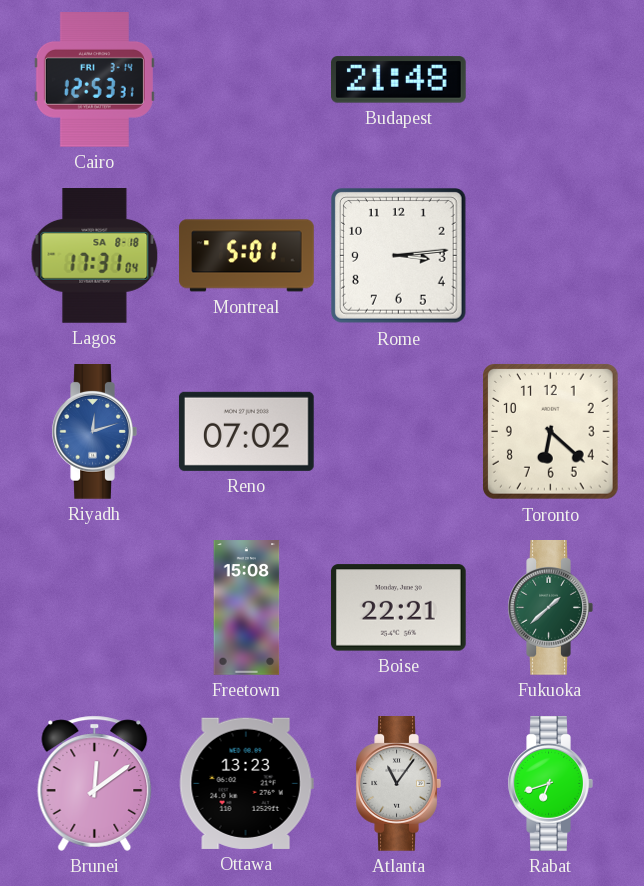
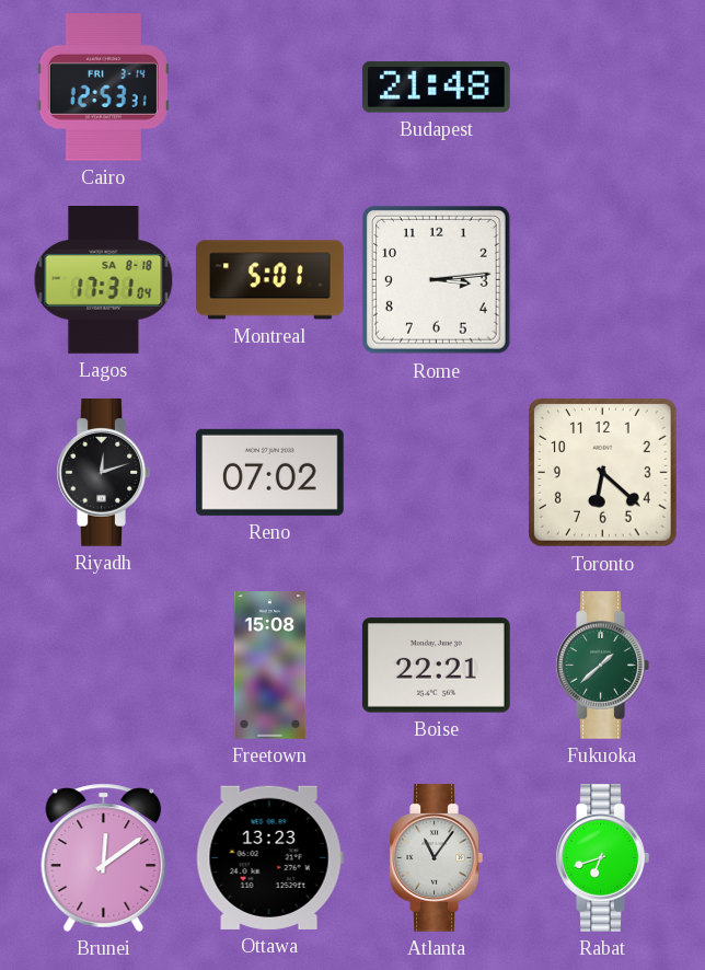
Riyadh dial: blue -> black (103, 473)
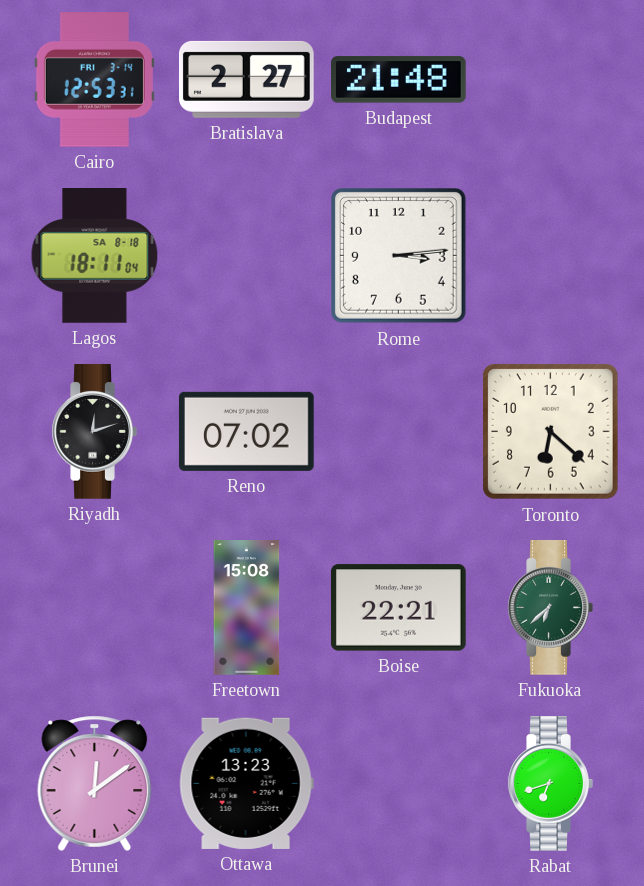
Bratislava: none -> 2:27 (247, 79)
Lagos: 17:31 -> 18:11 (95, 256)
Montreal: 5:01 -> none (270, 280)
Fukuoka: 1:38 -> 6:38 (550, 608)
Atlanta: 11:06 -> none (436, 858)
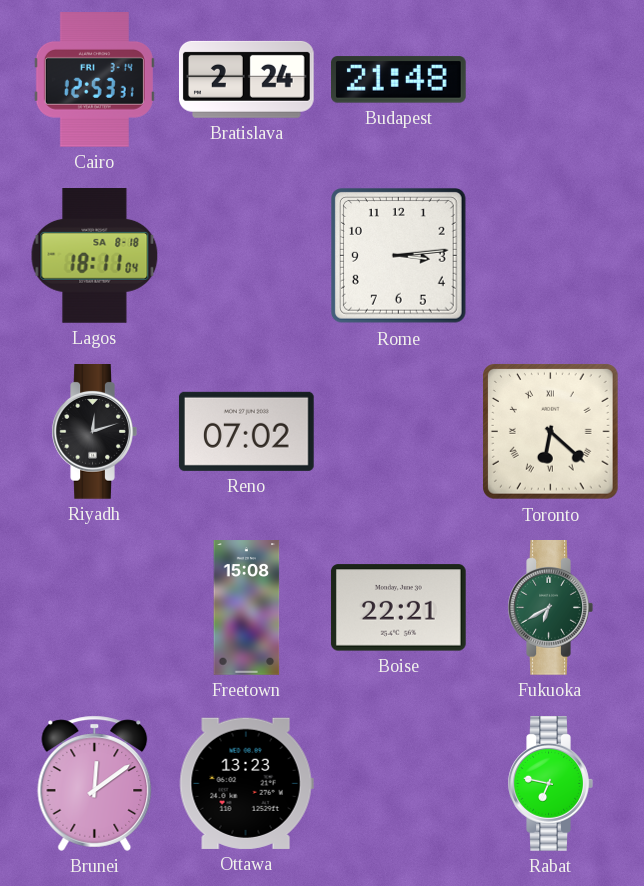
Bratislava: 2:27 -> 2:24 (247, 79)
Toronto numerals: Arabic -> Roman (551, 432)
Fukuoka: 6:38 -> 6:40 (550, 608)
Rabat: 6:42 -> 6:47 (550, 784)
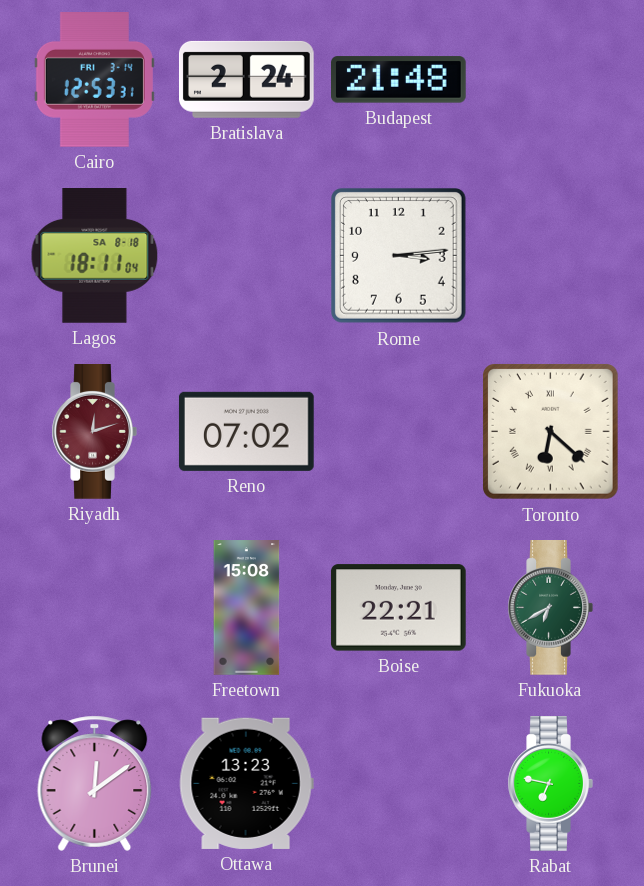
Riyadh dial: black -> burgundy (94, 432)
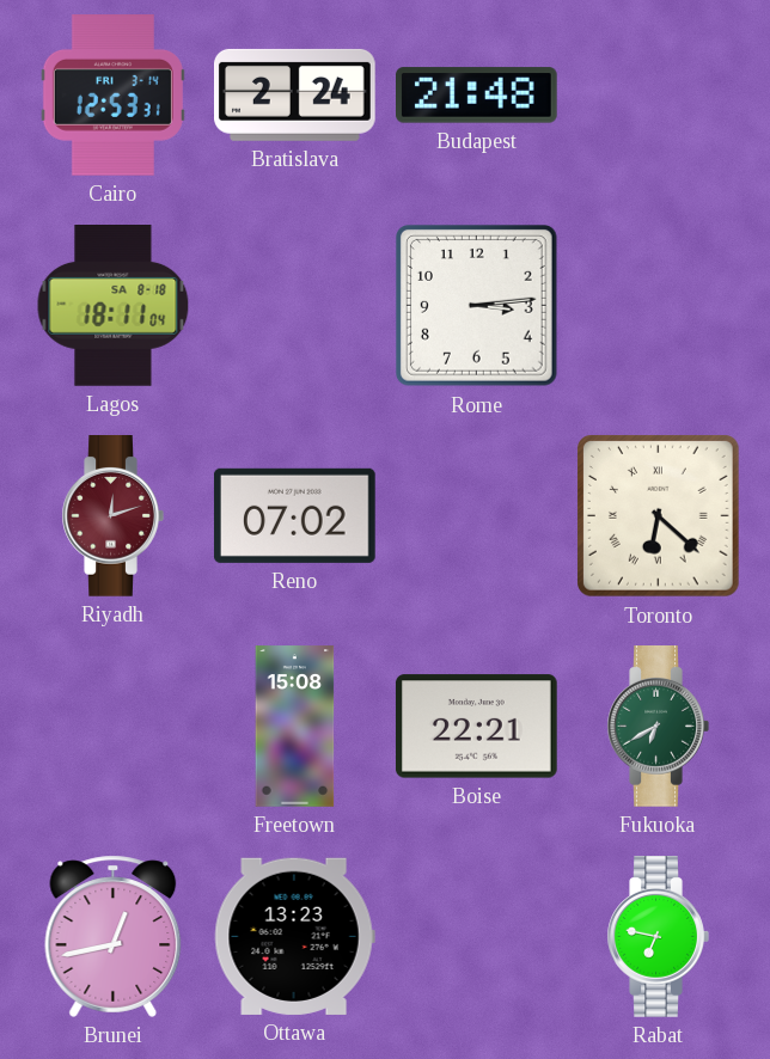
Brunei: 12:09 -> 12:43 (114, 936)
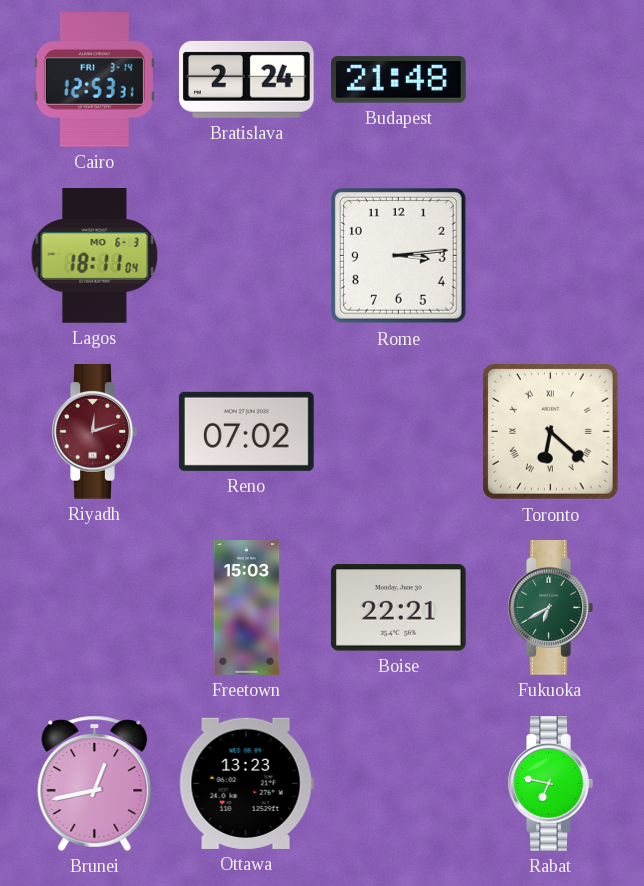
Lagos date: SA 8-18 -> MO 6-3 (95, 256)
Freetown: 15:08 -> 15:03 (247, 608)
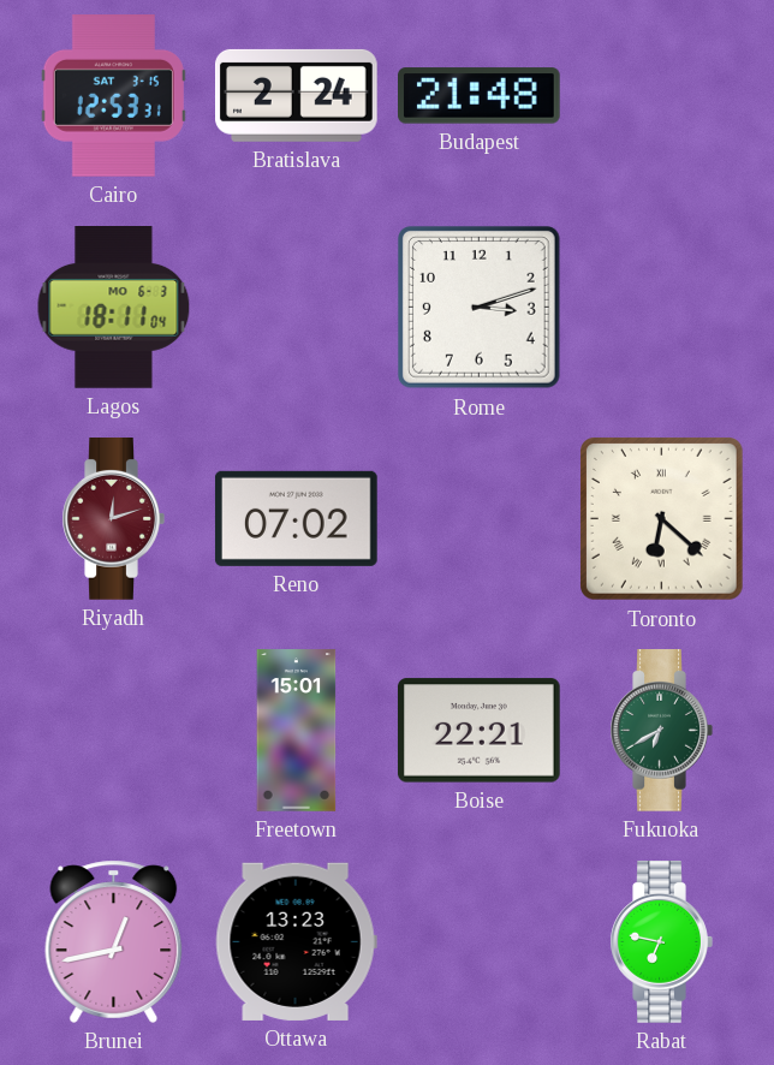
Cairo date: FRI 3-14 -> SAT 3-15 (113, 96)
Rome: 3:14 -> 3:12 (480, 308)
Freetown: 15:03 -> 15:01 (297, 731)
